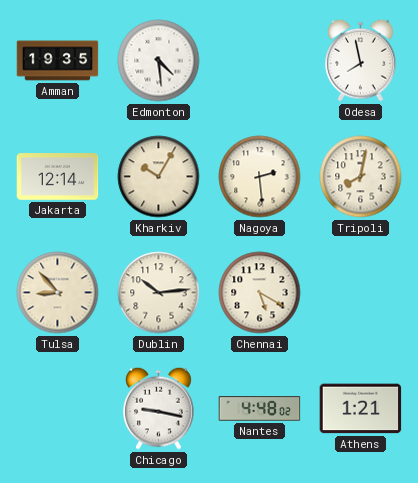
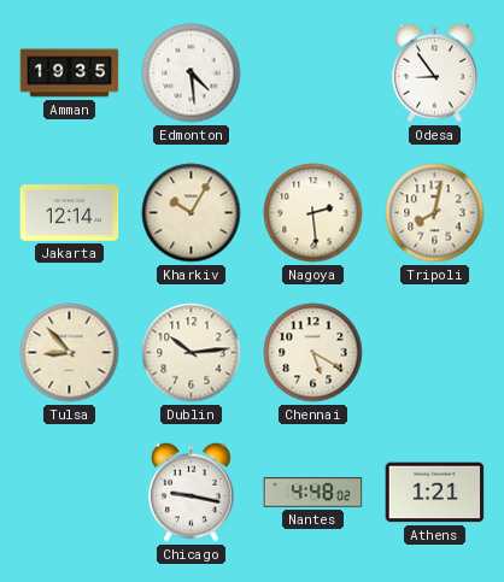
Odesa: 7:58 -> 8:54 (435, 72)
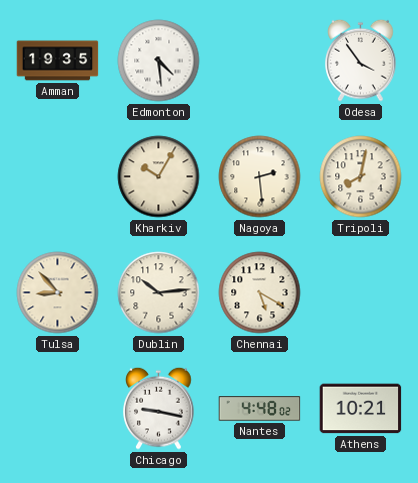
Odesa: 8:54 -> 3:54 (361, 60)
Jakarta: 12:14 -> none (70, 213)
Athens: 1:21 -> 10:21 (361, 409)
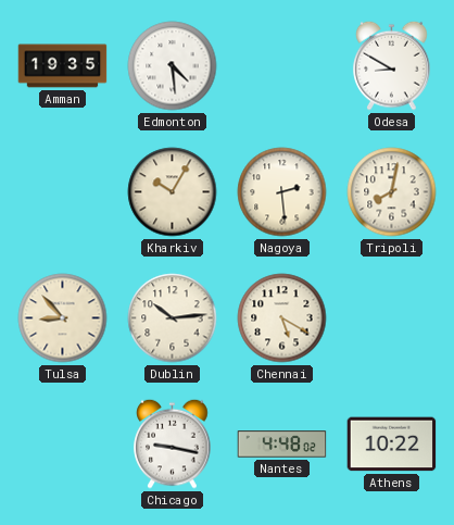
Odesa: 3:54 -> 8:50 (392, 65)
Athens: 10:21 -> 10:22 (392, 445)
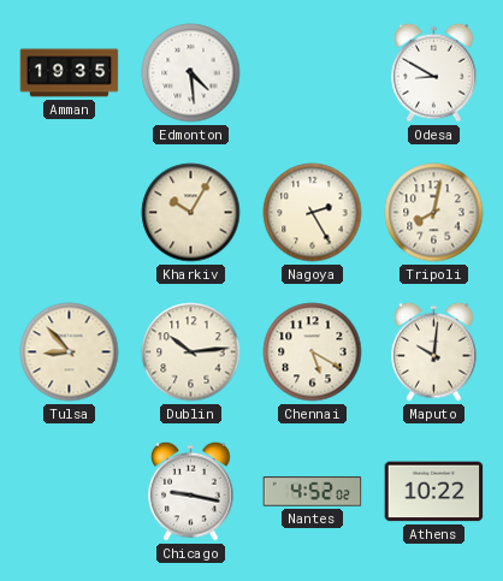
Nagoya: 2:29 -> 2:25 (313, 213)
Maputo: none -> 10:01 (434, 351)
Nantes: 4:48 -> 4:52 (313, 492)
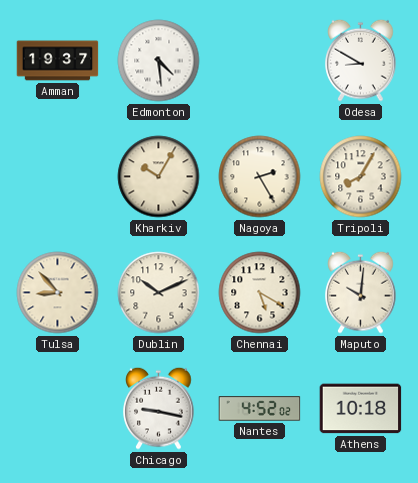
Amman: 19:35 -> 19:37 (58, 61)
Tripoli: 8:02 -> 8:05 (361, 177)
Dublin: 10:14 -> 10:11 (159, 293)
Athens: 10:22 -> 10:18 (361, 409)
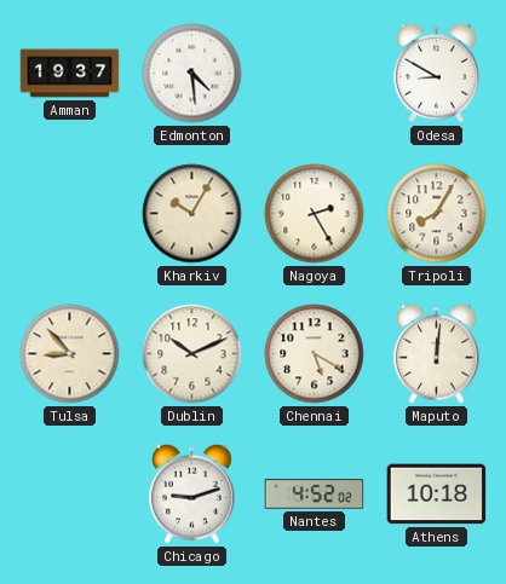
Maputo: 10:01 -> 12:01 (437, 353)
Chicago: 9:17 -> 9:12 (192, 493)
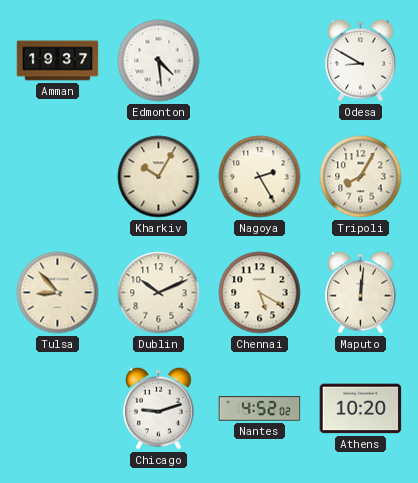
Athens: 10:18 -> 10:20 (361, 409)
